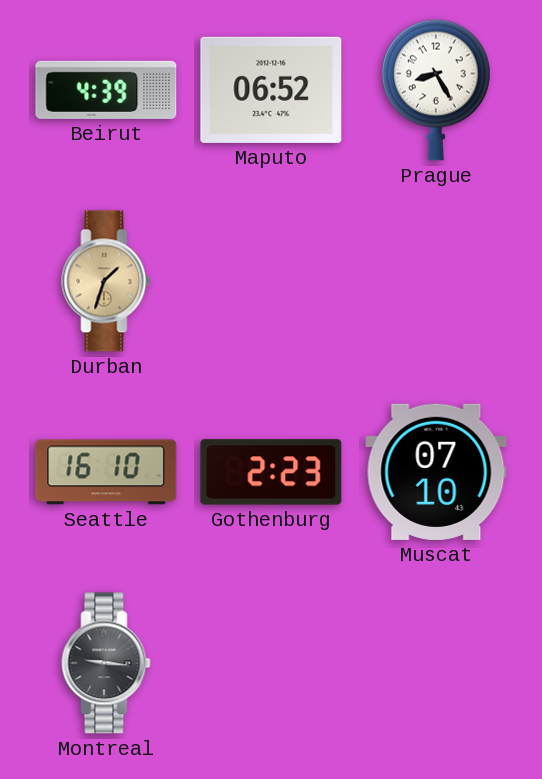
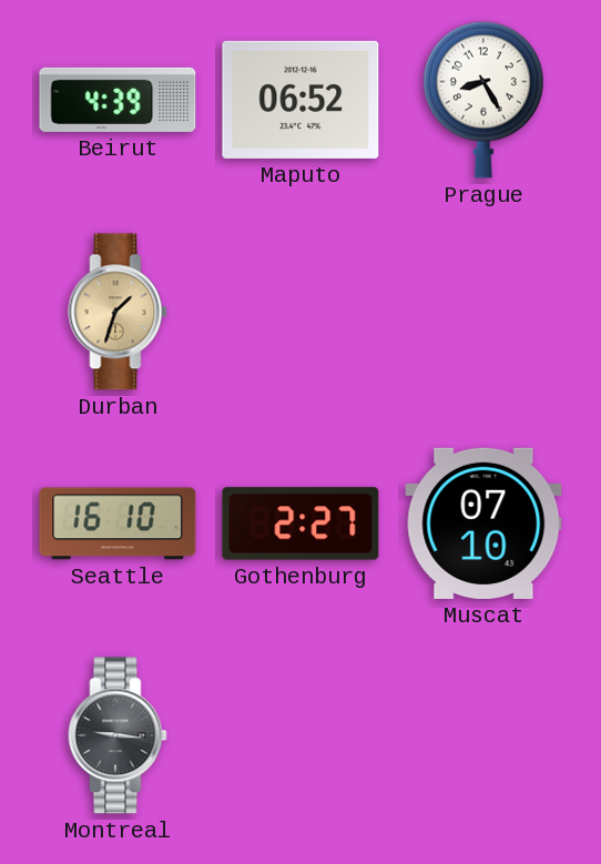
Gothenburg: 2:23 -> 2:27 (300, 524)
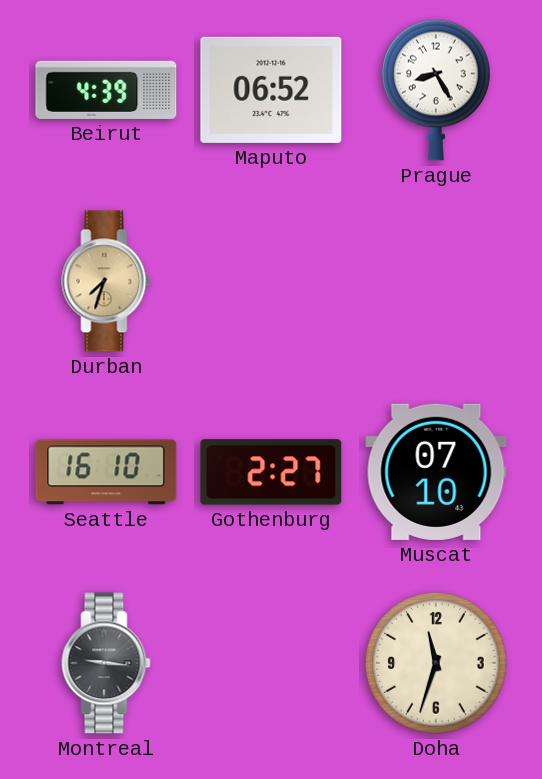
Durban: 1:33 -> 7:33 (106, 281)
Doha: none -> 11:33 (436, 663)
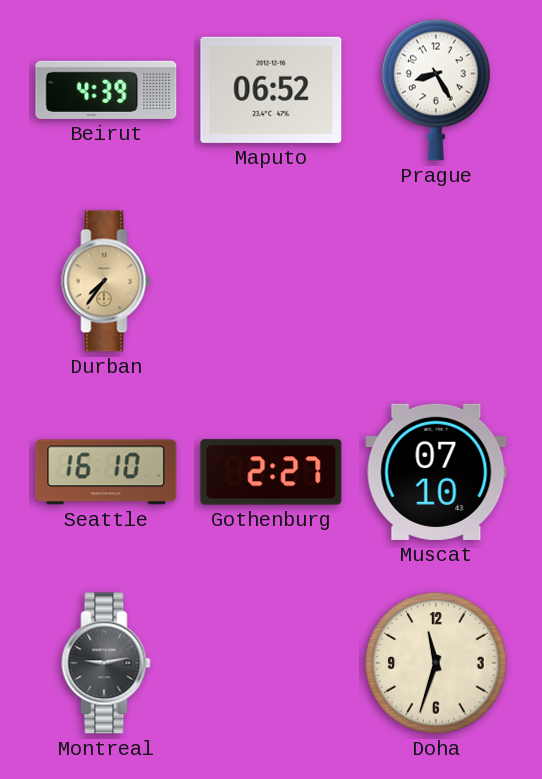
Durban: 7:33 -> 7:36 (106, 281)
Montreal: 9:16 -> 9:13 (106, 663)
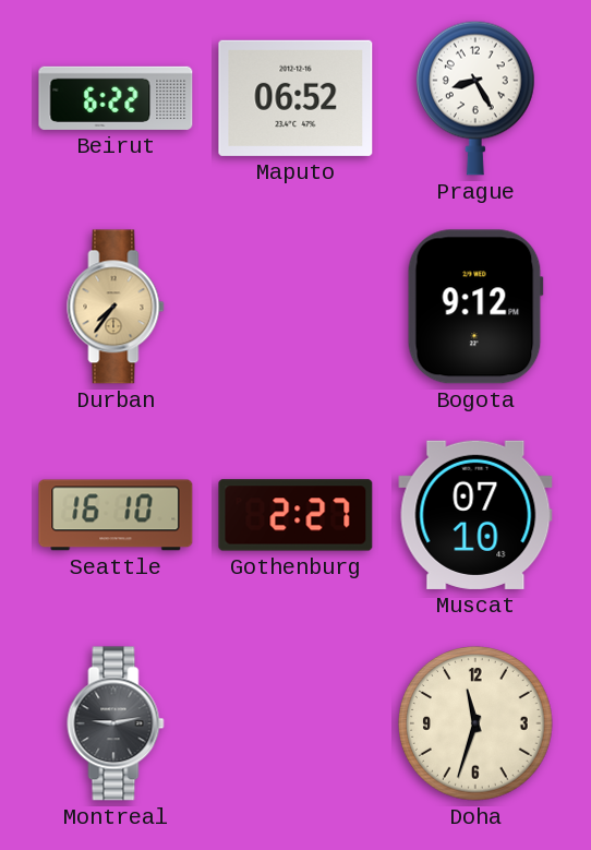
Beirut: 4:39 -> 6:22 (116, 98)
Bogota: none -> 9:12 (475, 307)
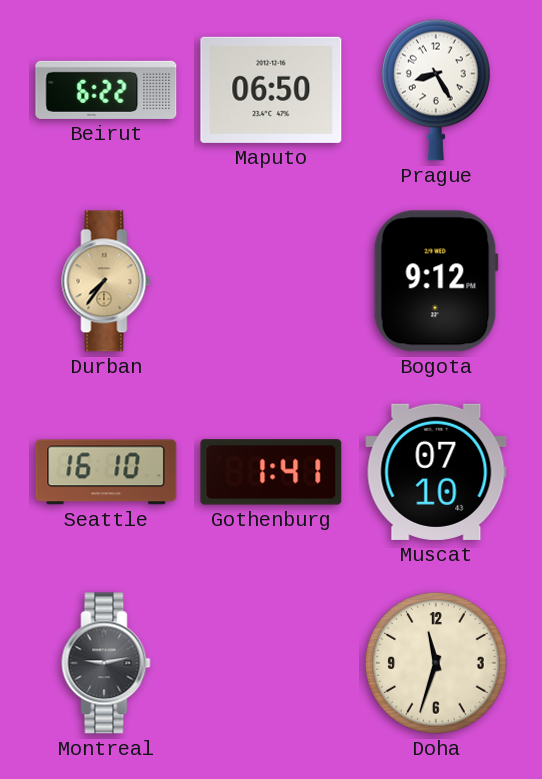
Maputo: 06:52 -> 06:50 (271, 90)
Gothenburg: 2:27 -> 1:41 (271, 472)
